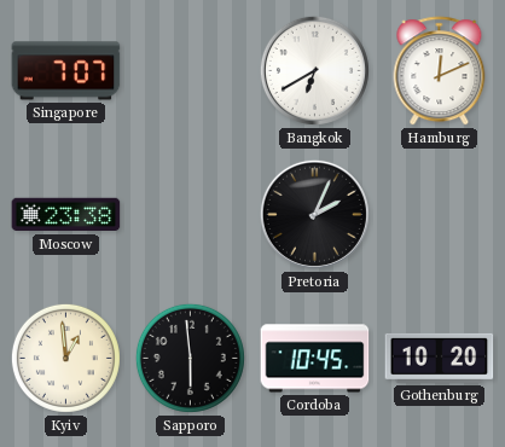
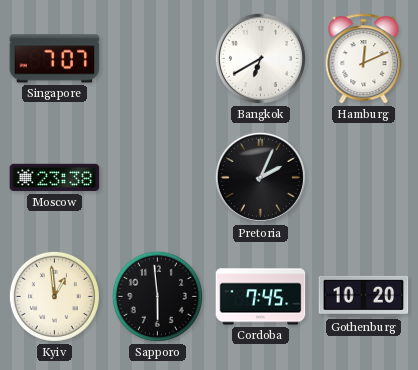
Cordoba: 10:45 -> 7:45 (261, 297)
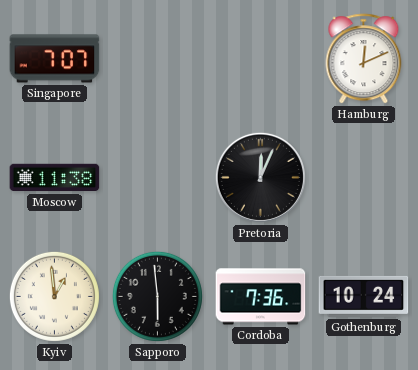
Bangkok: 6:40 -> none (260, 58)
Moscow: 23:38 -> 11:38 (55, 178)
Pretoria: 2:04 -> 12:04 (260, 177)
Cordoba: 7:45 -> 7:36 (261, 297)
Gothenburg: 10:20 -> 10:24 (364, 296)
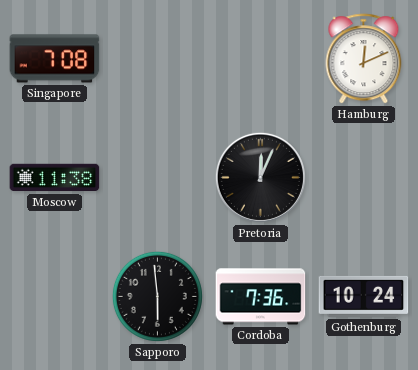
Singapore: 7:07 -> 7:08 (55, 59)
Kyiv: 12:59 -> none (54, 296)
